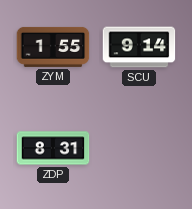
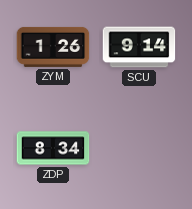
ZYM: 1:55 -> 1:26 (53, 47)
ZDP: 8:31 -> 8:34 (53, 148)
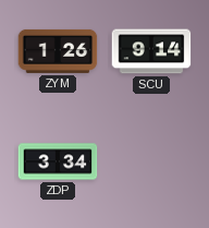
ZDP: 8:34 -> 3:34 (58, 161)
